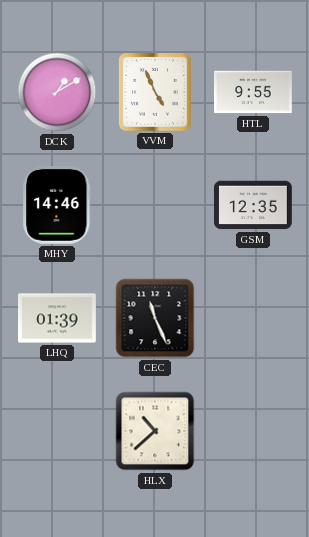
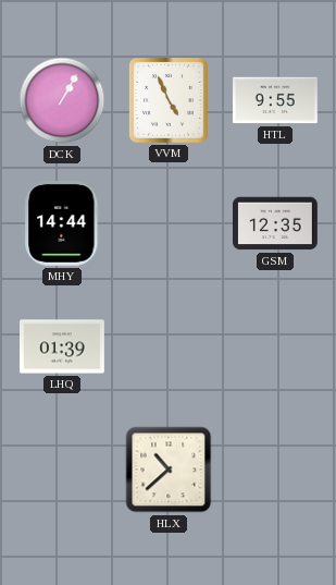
DCK: 1:10 -> 1:05 (62, 100)
MHY: 14:46 -> 14:44 (62, 223)
CEC: 11:26 -> none (155, 318)
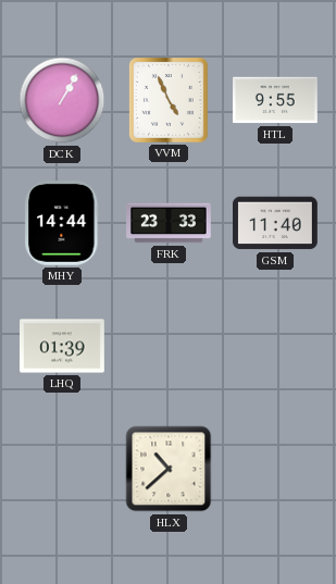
FRK: none -> 23:33 (170, 223)
GSM: 12:35 -> 11:40 (276, 223)
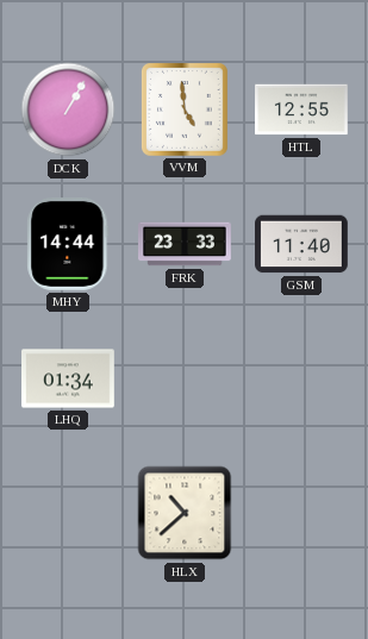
VVM: 4:56 -> 4:59 (186, 111)
HTL: 9:55 -> 12:55 (302, 109)
LHQ: 01:39 -> 01:34 (69, 378)
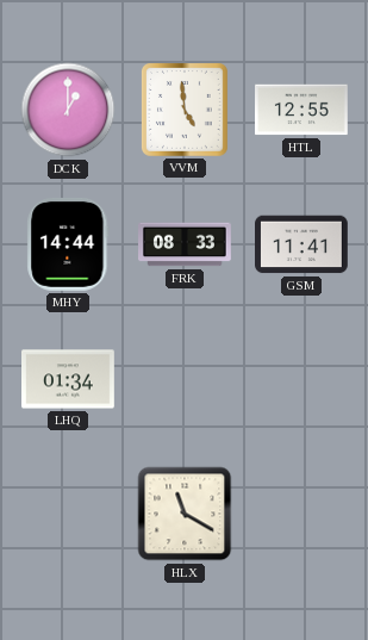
DCK: 1:05 -> 1:00 (68, 110)
FRK: 23:33 -> 08:33 (186, 244)
GSM: 11:40 -> 11:41 (302, 244)
HLX: 10:38 -> 11:20 (185, 514)
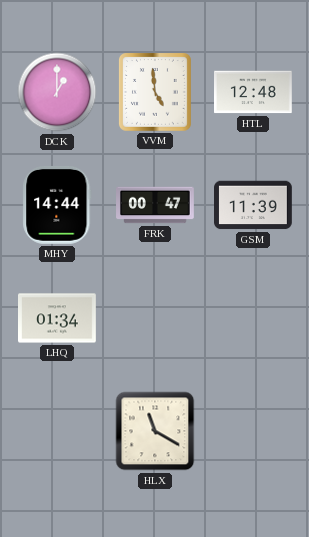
HTL: 12:55 -> 12:48 (254, 92)
FRK: 08:33 -> 00:47 (156, 205)
GSM: 11:41 -> 11:39 (254, 205)
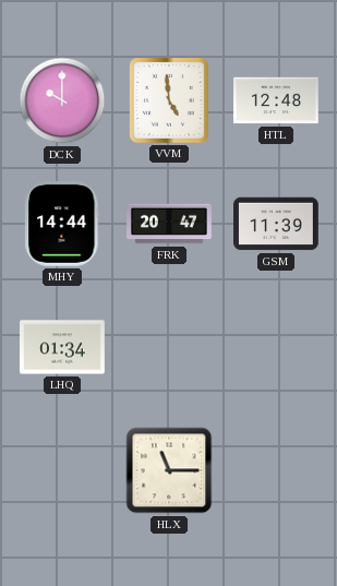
DCK: 1:00 -> 10:00 (62, 100)
FRK: 00:47 -> 20:47 (170, 224)
HLX: 11:20 -> 11:15 (169, 470)
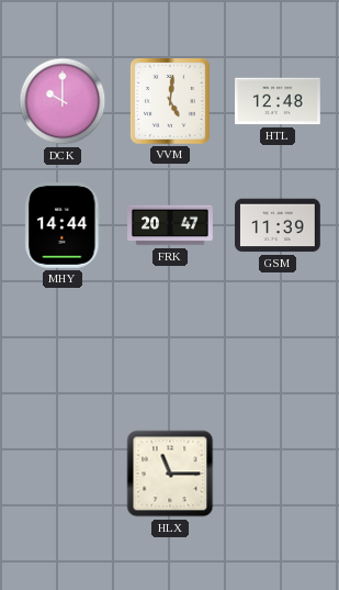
VVM: 4:59 -> 5:01 (171, 102)
LHQ: 01:34 -> none (63, 347)
